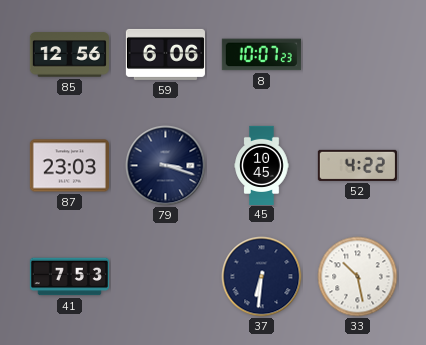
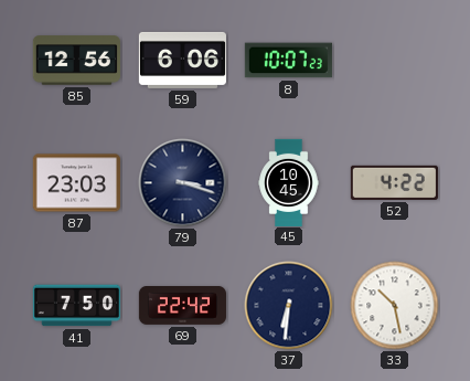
41: 7:53 -> 7:50 (76, 306)
69: none -> 22:42 (182, 306)
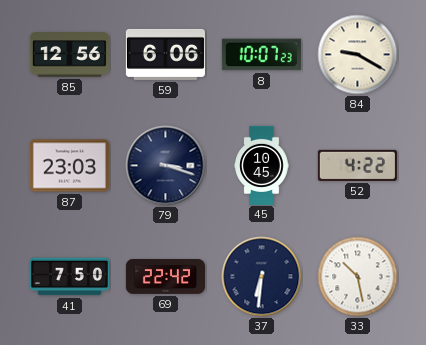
84: none -> 9:20 (358, 55)
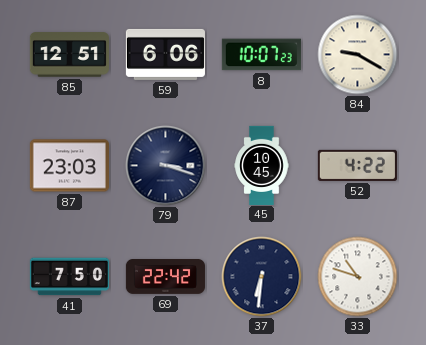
85: 12:56 -> 12:51 (69, 55)
33: 10:28 -> 10:48 (358, 277)
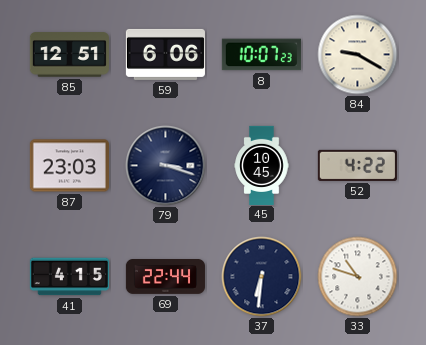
41: 7:50 -> 4:15 (69, 277)
69: 22:42 -> 22:44 (165, 277)
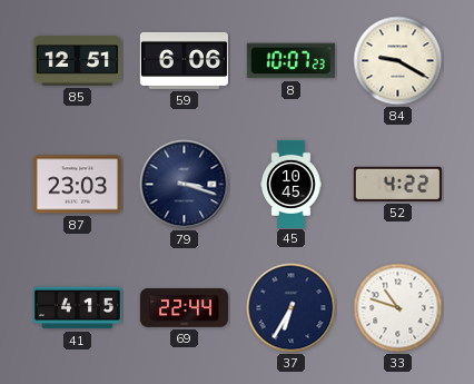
37: 6:31 -> 6:35 (292, 308)
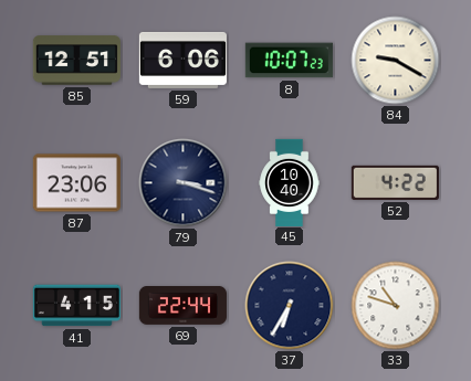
87: 23:03 -> 23:06 (76, 183)
45: 10:45 -> 10:40 (290, 182)
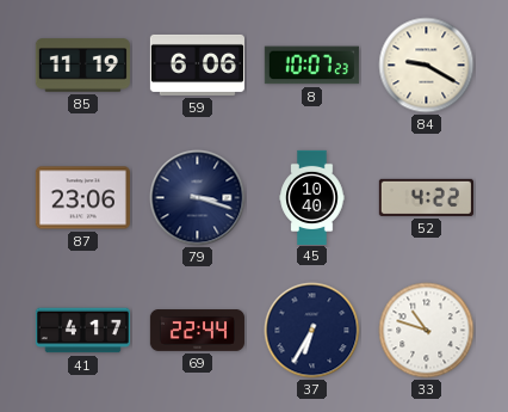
85: 12:51 -> 11:19 (82, 66)
41: 4:15 -> 4:17 (82, 331)
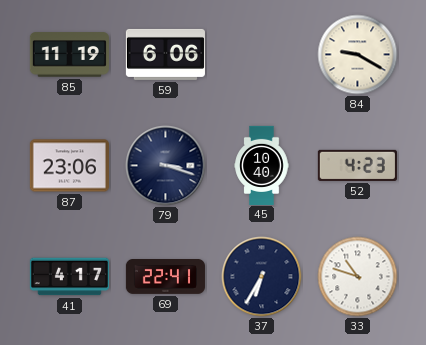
8: 10:07 -> none (311, 66)
52: 4:22 -> 4:23 (357, 165)
69: 22:44 -> 22:41 (165, 277)
